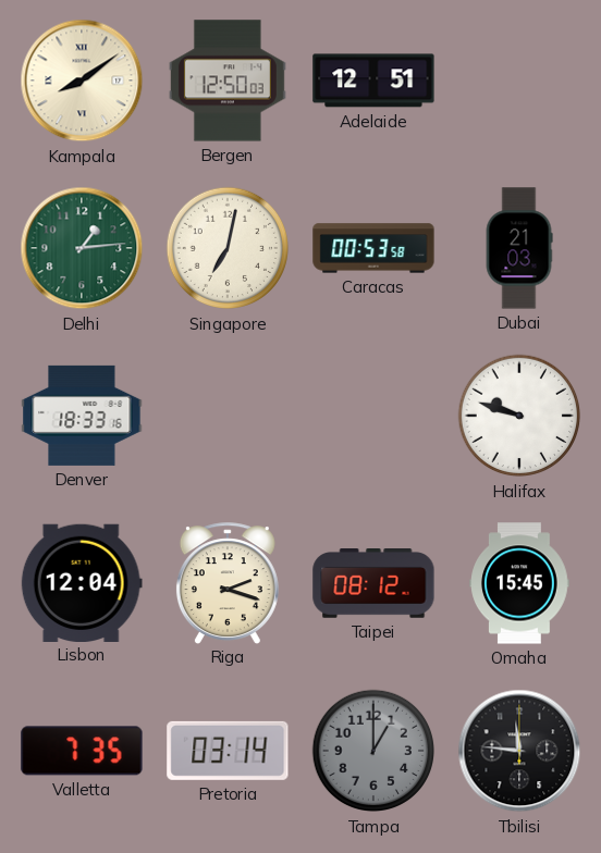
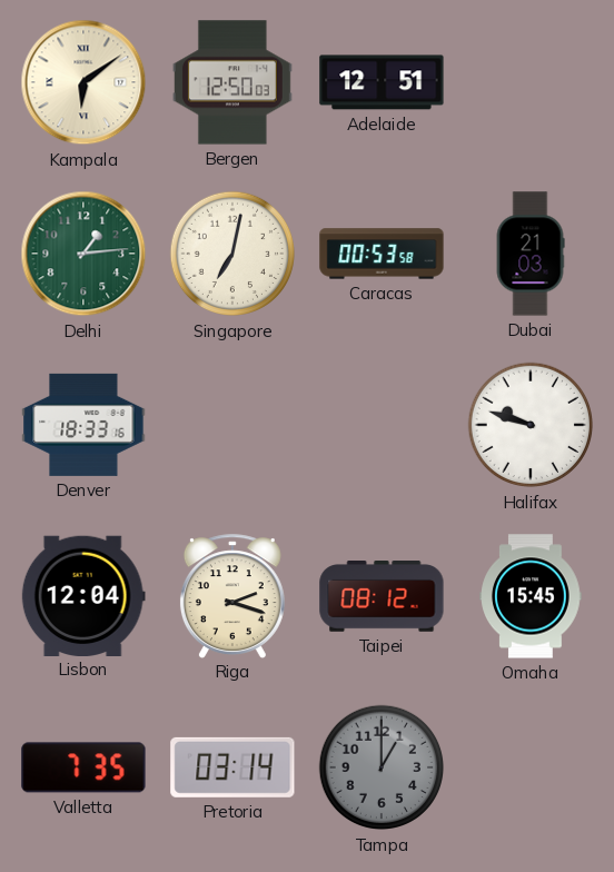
Kampala: 8:09 -> 6:09 (83, 82)
Tbilisi: 11:46 -> none (519, 751)
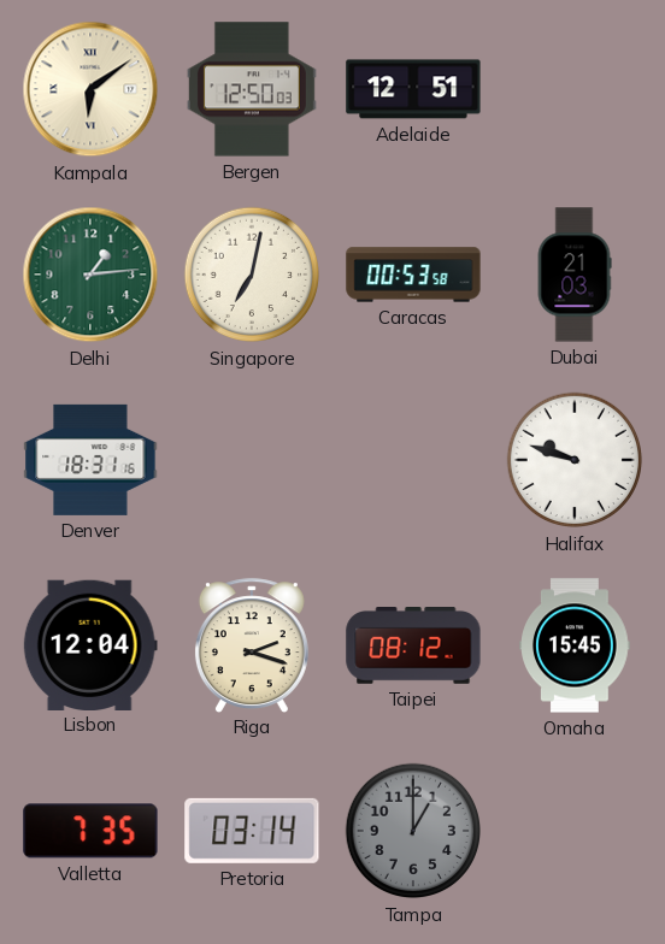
Denver: 18:33 -> 18:31 (90, 460)
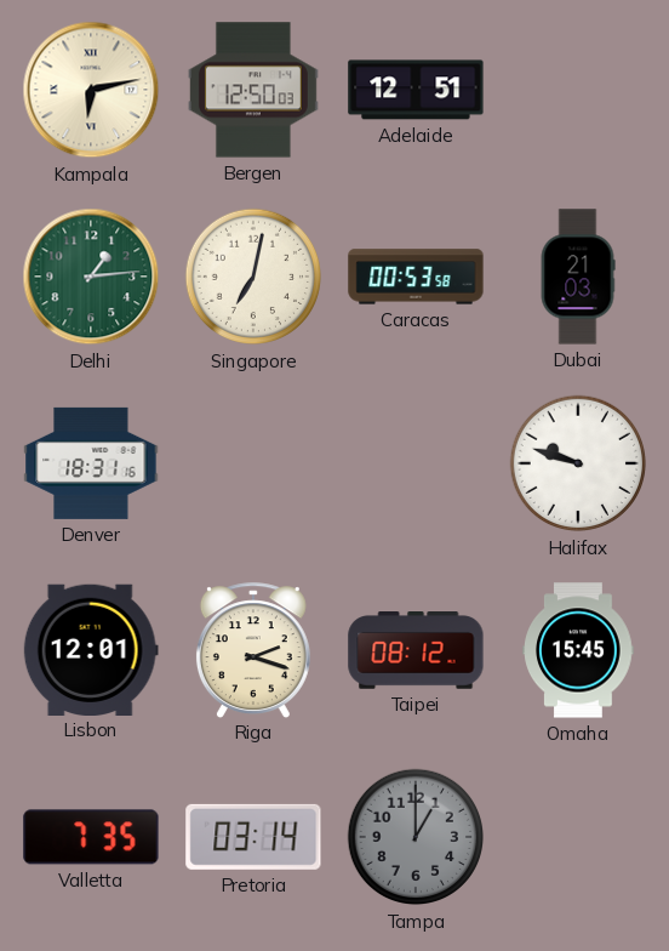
Kampala: 6:09 -> 6:13 (91, 90)
Lisbon: 12:04 -> 12:01 (91, 649)
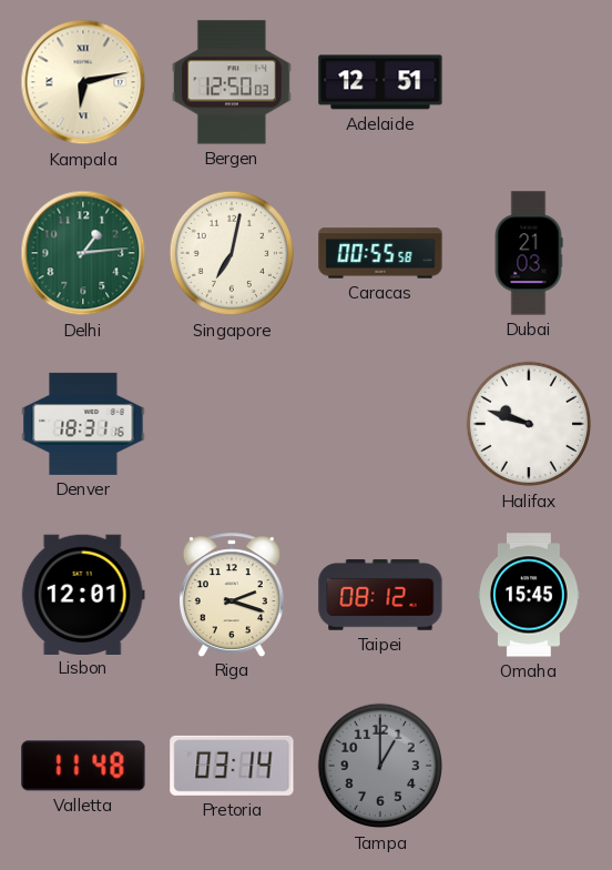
Caracas: 00:53 -> 00:55 (380, 253)
Valletta: 7:35 -> 11:48 (83, 766)
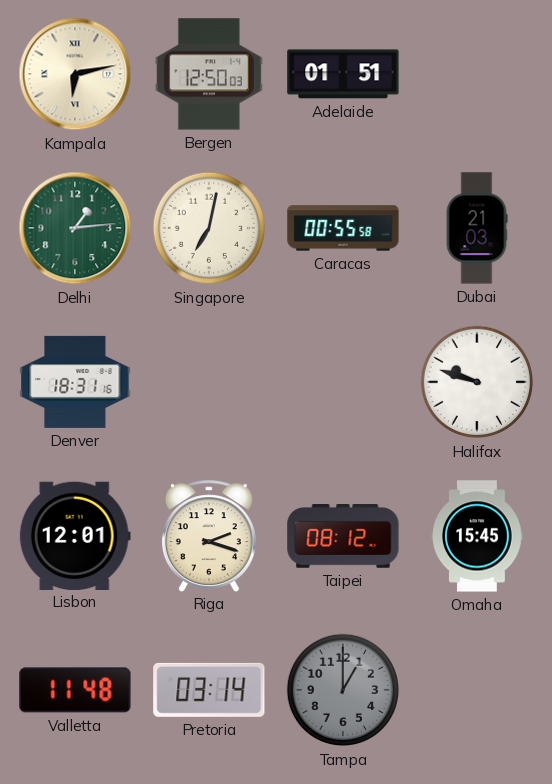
Adelaide: 12:51 -> 01:51 (343, 74)
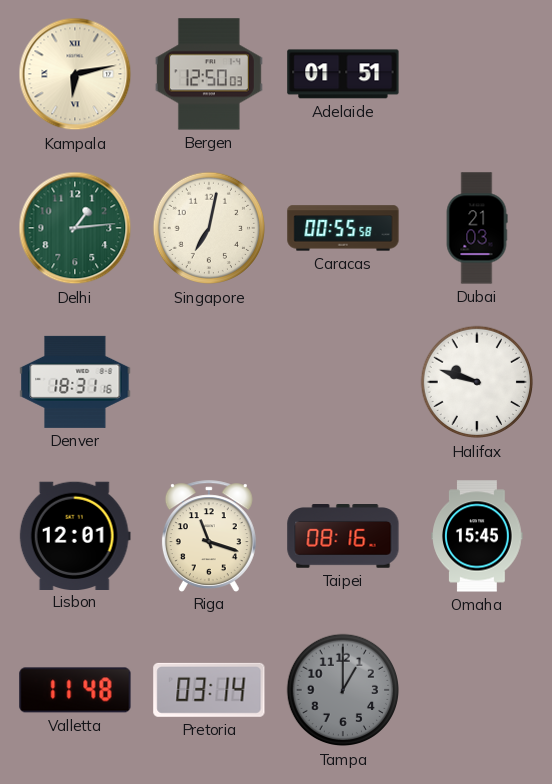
Riga: 2:18 -> 11:18 (209, 536)
Taipei: 08:12 -> 08:16 (343, 537)
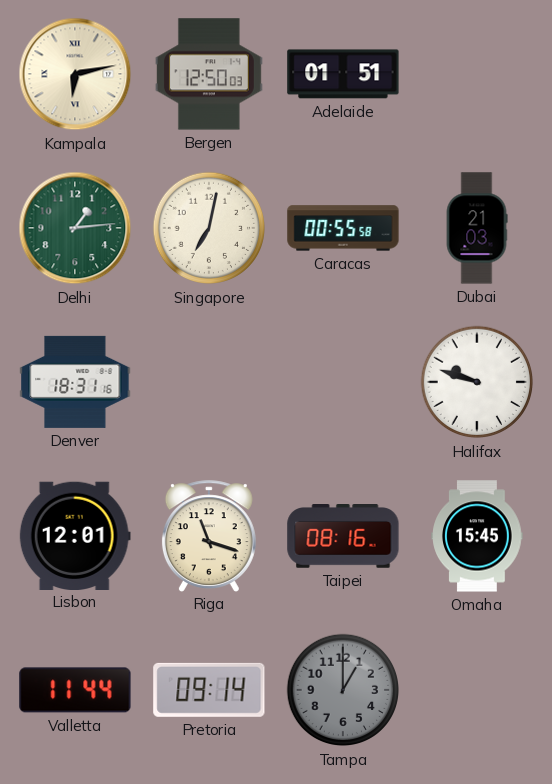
Valletta: 11:48 -> 11:44 (75, 690)
Pretoria: 03:14 -> 09:14 (209, 690)
